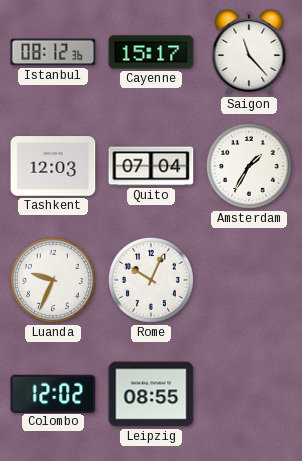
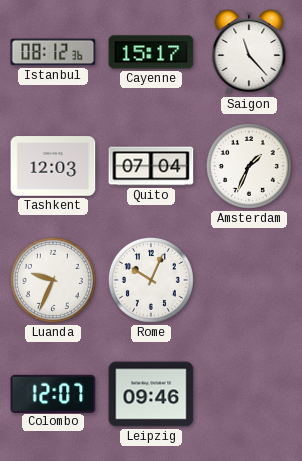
Amsterdam: 1:35 -> 1:34 (249, 166)
Colombo: 12:02 -> 12:07 (53, 393)
Leipzig: 08:55 -> 09:46 (151, 394)
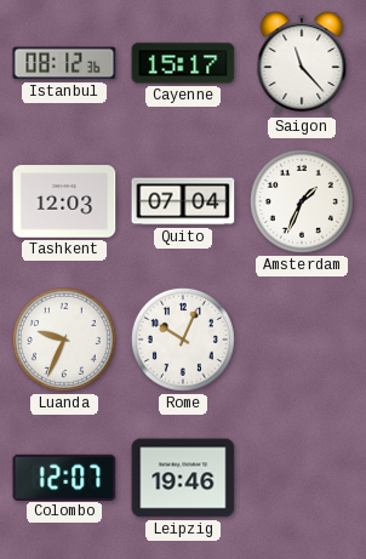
Leipzig: 09:46 -> 19:46 (183, 478)
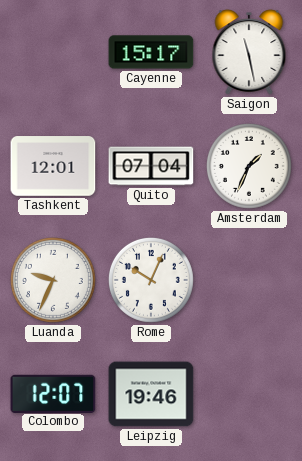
Istanbul: 08:12 -> none (64, 63)
Saigon: 11:23 -> 11:28 (249, 52)
Tashkent: 12:03 -> 12:01 (53, 166)
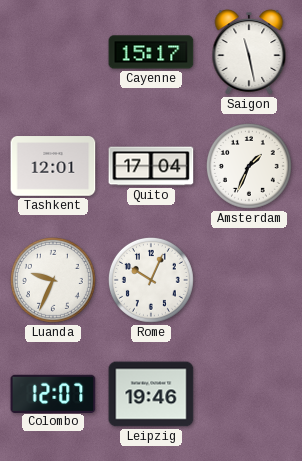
Quito: 07:04 -> 17:04 (151, 166)
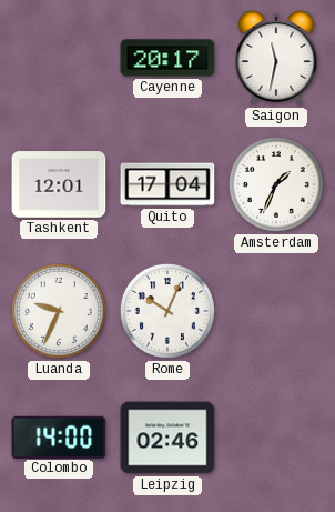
Cayenne: 15:17 -> 20:17 (167, 58)
Saigon: 11:28 -> 11:32 (276, 58)
Colombo: 12:07 -> 14:00 (59, 436)
Leipzig: 19:46 -> 02:46 (167, 438)
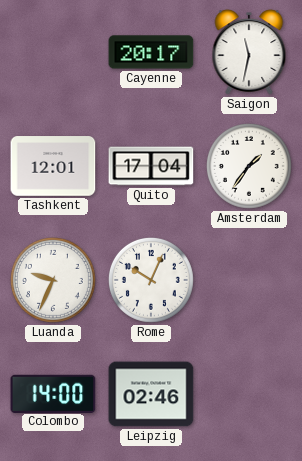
Amsterdam: 1:34 -> 1:36 (249, 166)
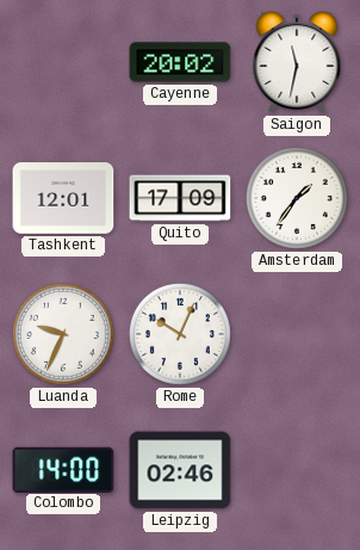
Cayenne: 20:17 -> 20:02 (180, 62)
Quito: 17:04 -> 17:09 (180, 198)
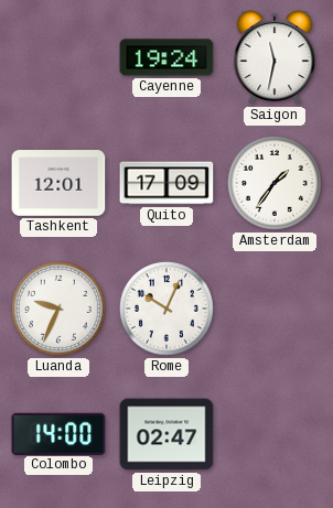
Cayenne: 20:02 -> 19:24 (166, 57)
Leipzig: 02:46 -> 02:47 (166, 434)
